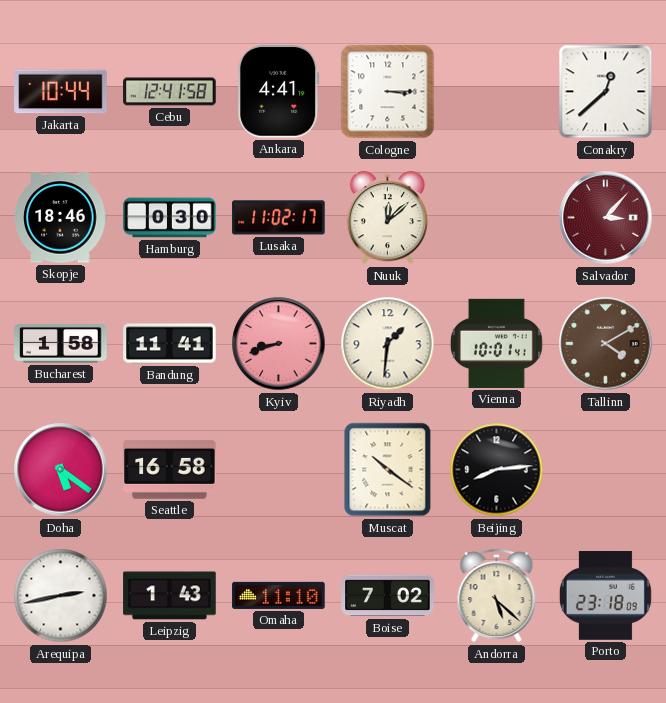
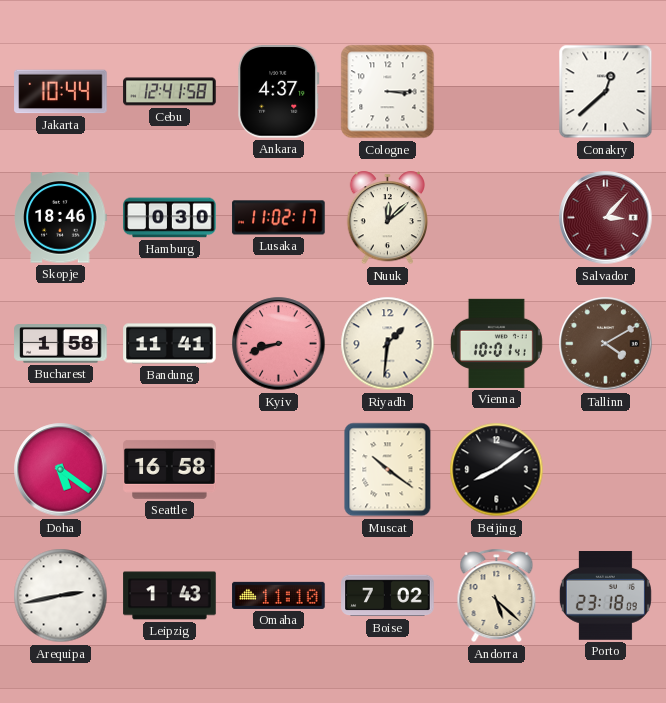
Ankara: 4:41 -> 4:37 (279, 92)
Beijing: 8:14 -> 8:09 (497, 470)
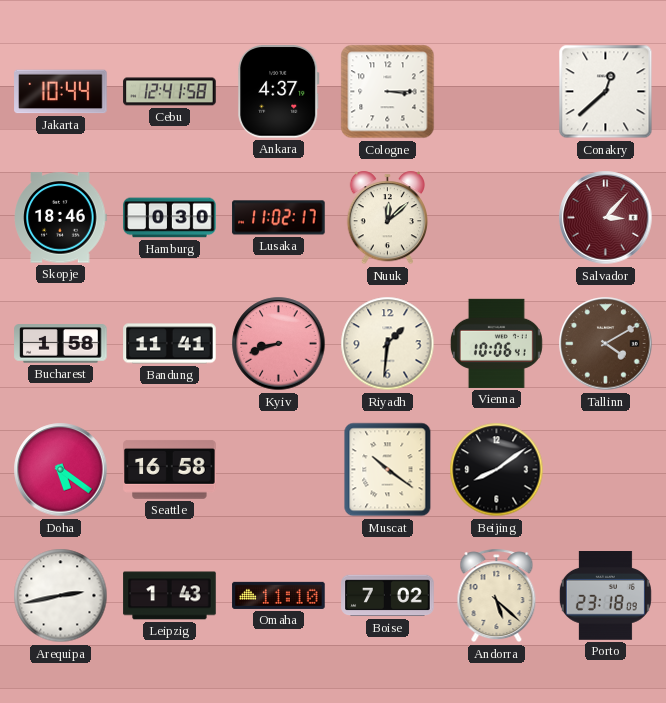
Vienna: 10:01 -> 10:06 (496, 343)
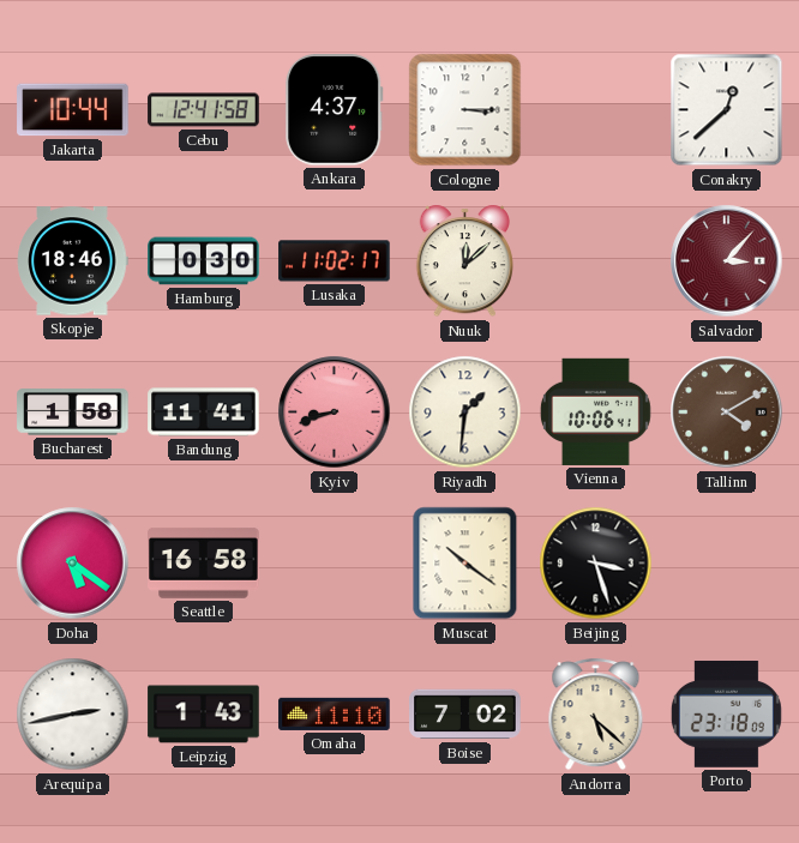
Beijing: 8:09 -> 3:27 (596, 564)
